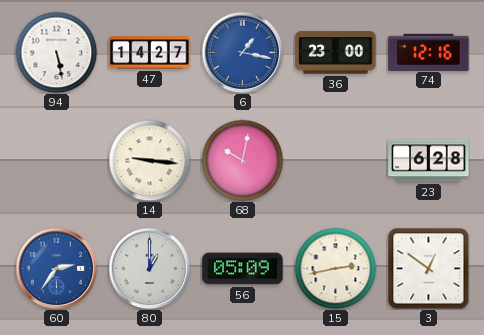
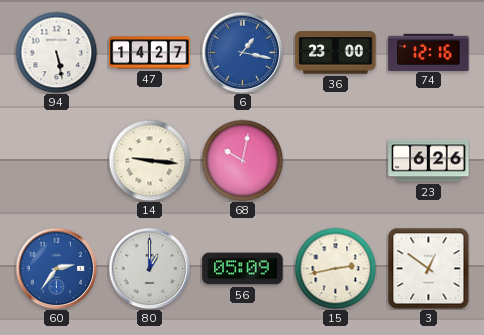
23: 6:28 -> 6:26 (429, 161)
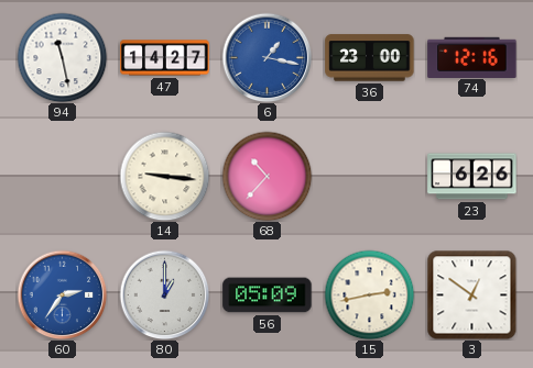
94: 5:28 -> 11:28 (62, 57)
68: 10:02 -> 10:37 (266, 176)
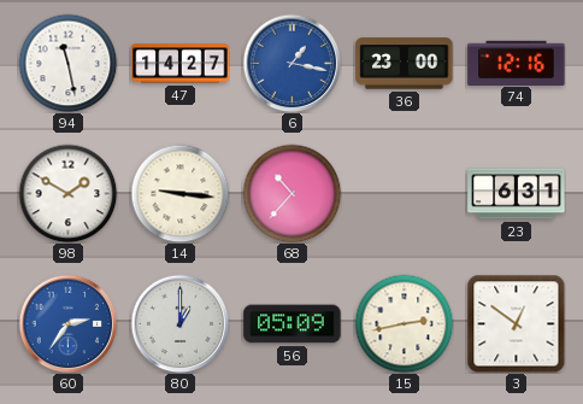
98: none -> 1:50 (67, 193)
23: 6:26 -> 6:31 (517, 194)
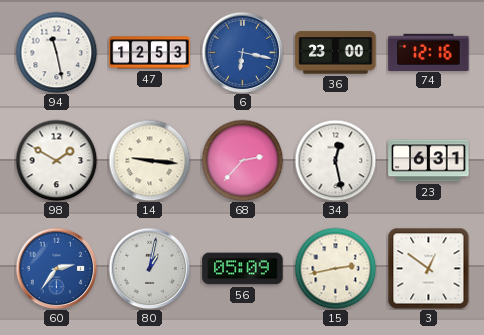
47: 14:27 -> 12:53 (150, 53)
6: 1:17 -> 6:17 (242, 52)
68: 10:37 -> 2:37 (242, 160)
34: none -> 12:28 (335, 160)
80: 1:00 -> 1:02 (149, 268)
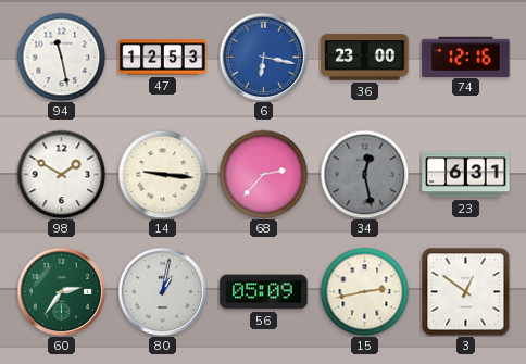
34 dial: white -> grey (364, 174)
60 dial: blue -> green (61, 291)
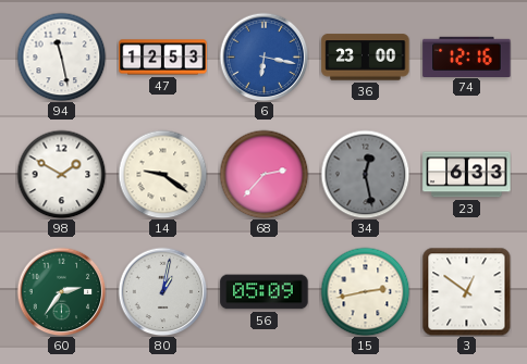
14: 9:16 -> 9:21 (162, 174)
23: 6:31 -> 6:33 (467, 175)
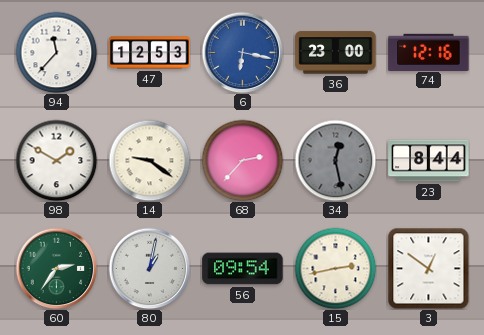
94: 11:28 -> 11:37 (56, 52)
23: 6:33 -> 8:44 (429, 161)
56: 05:09 -> 09:54 (243, 269)
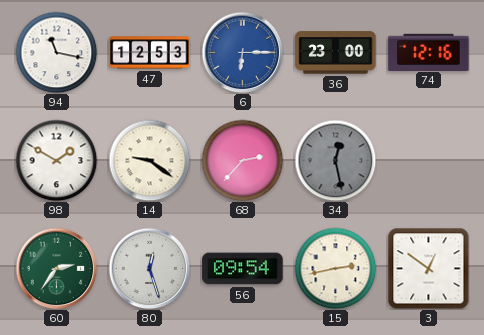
94: 11:37 -> 11:17 (56, 52)
6: 6:17 -> 6:15 (242, 52)
23: 8:44 -> none (429, 161)
80: 1:02 -> 12:27 (149, 268)
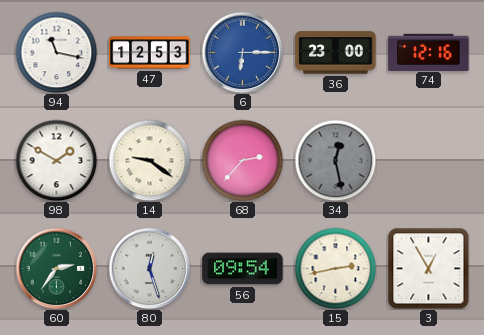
3: 12:51 -> 12:55 (428, 268)
